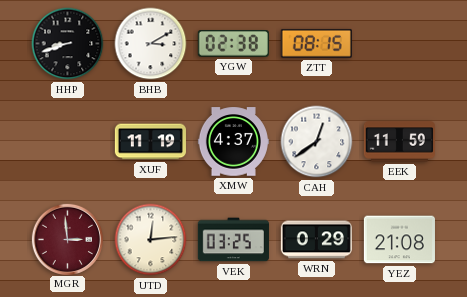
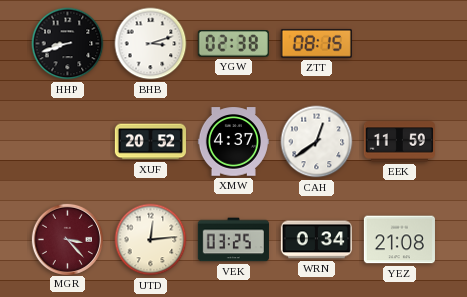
BHB: 3:10 -> 3:12 (151, 44)
XUF: 11:19 -> 20:52 (150, 142)
MGR: 2:59 -> 3:23 (67, 239)
WRN: 0:29 -> 0:34 (316, 240)
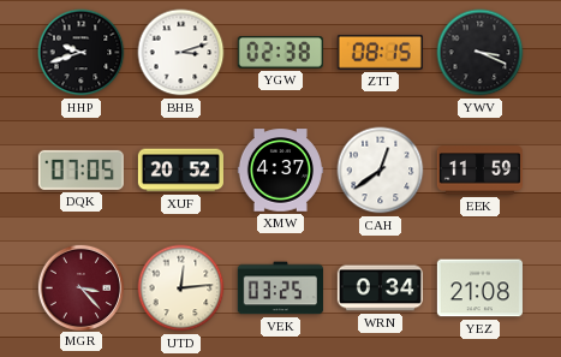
HHP: 8:42 -> 9:42 (82, 53)
YWV: none -> 3:19 (481, 53)
DQK: none -> 07:05 (80, 169)
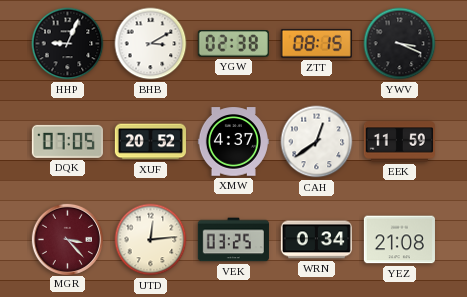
HHP: 9:42 -> 9:04 (68, 44)
BHB: 3:12 -> 3:10 (151, 44)
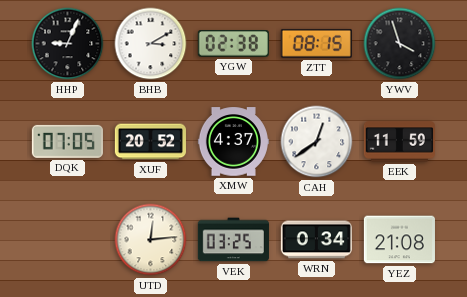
YWV: 3:19 -> 3:57 (400, 44)
MGR: 3:23 -> none (67, 239)
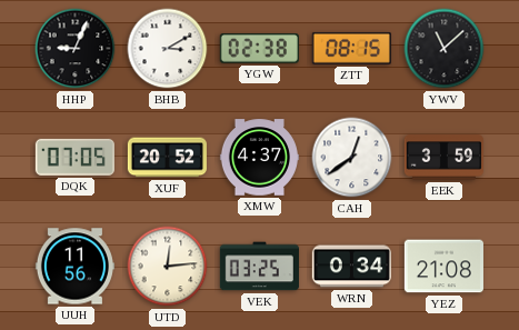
YWV: 3:57 -> 11:08 (445, 49)
EEK: 11:59 -> 3:59 (443, 158)
UUH: none -> 11:56 (74, 267)
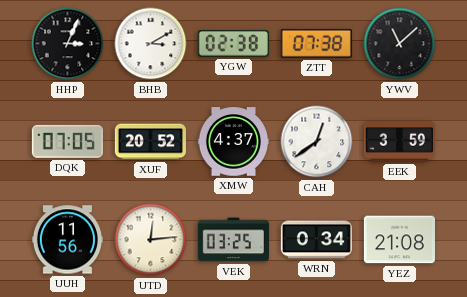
HHP: 9:04 -> 3:04 (68, 44)
ZTT: 08:15 -> 07:38 (316, 43)
